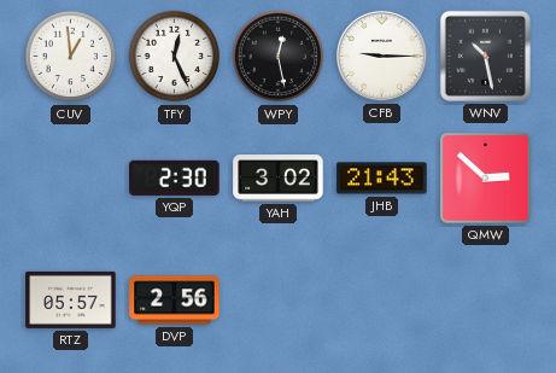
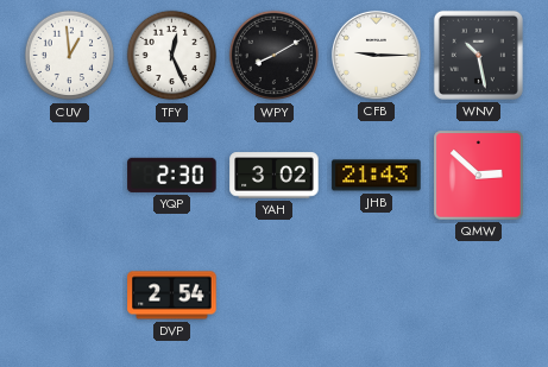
WPY: 12:28 -> 8:10 (275, 56)
RTZ: 05:57 -> none (71, 299)
DVP: 2:56 -> 2:54 (172, 296)
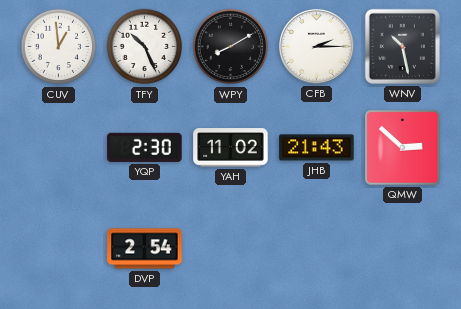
TFY: 12:26 -> 10:26 (145, 47)
CFB: 9:15 -> 2:15 (316, 46)
YAH: 3:02 -> 11:02 (231, 148)
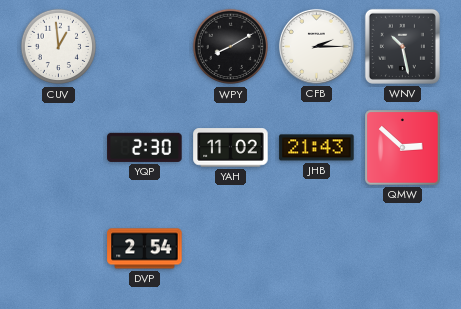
TFY: 10:26 -> none (145, 47)
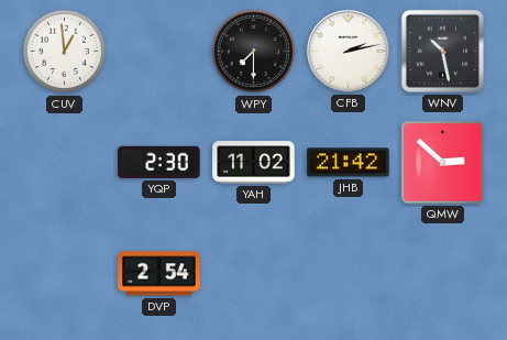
WPY: 8:10 -> 7:30 (254, 52)
CFB: 2:15 -> 2:13 (348, 51)
JHB: 21:43 -> 21:42 (349, 163)
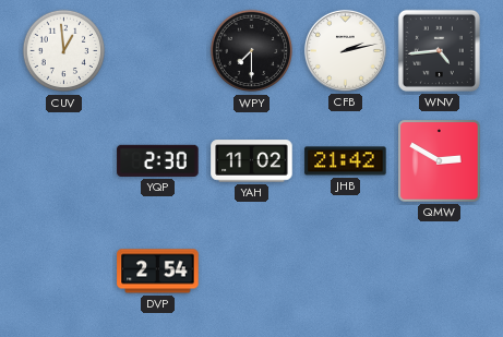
WNV: 10:28 -> 4:44 (439, 50)
QMW: 2:52 -> 2:50 (440, 161)
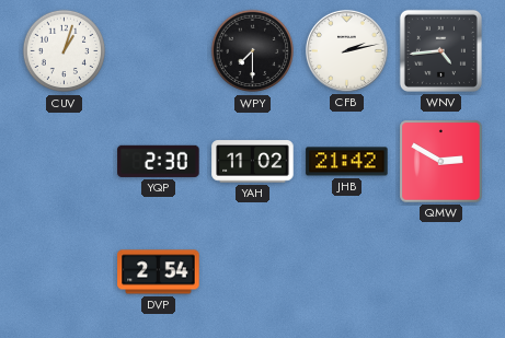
CUV: 12:59 -> 1:03 (65, 51)
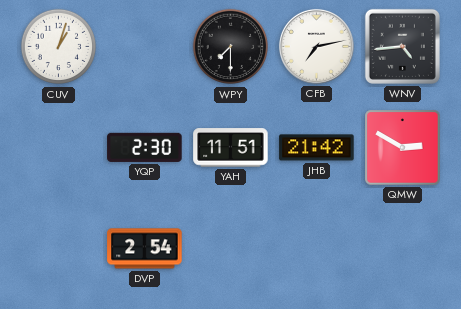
CFB: 2:13 -> 7:13 (316, 46)
YAH: 11:02 -> 11:51 (231, 148)
